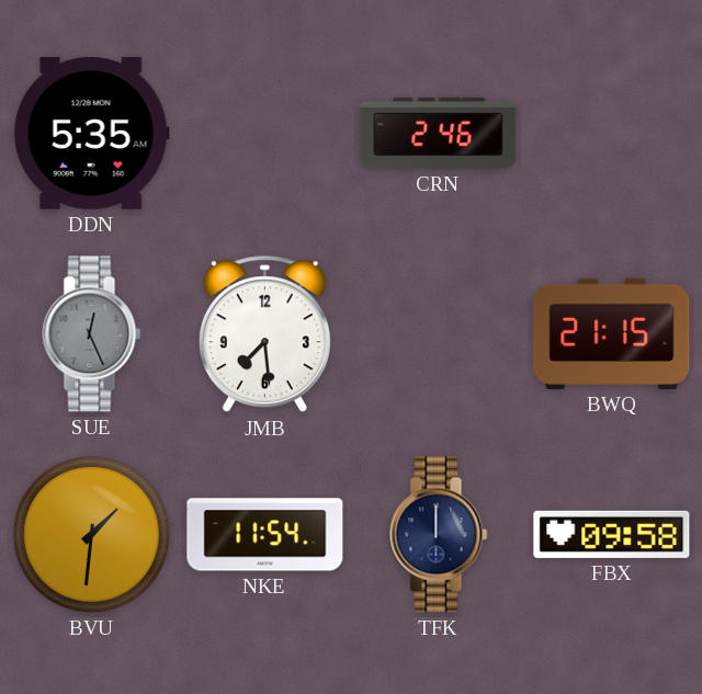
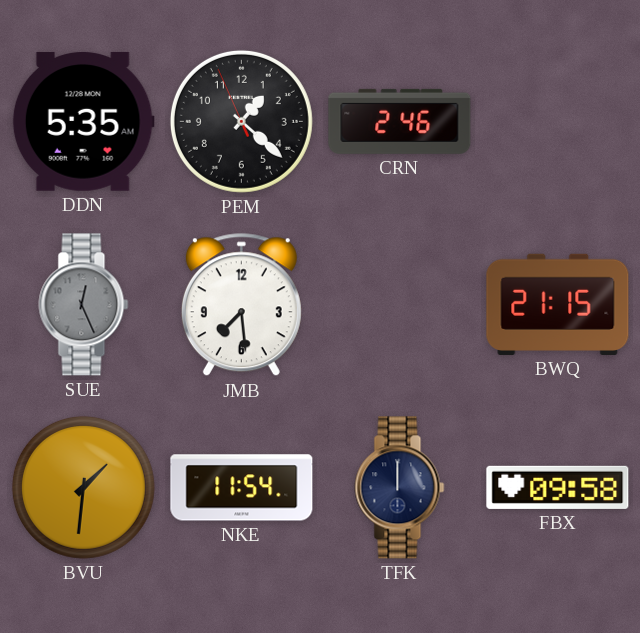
PEM: none -> 1:21 (241, 121)
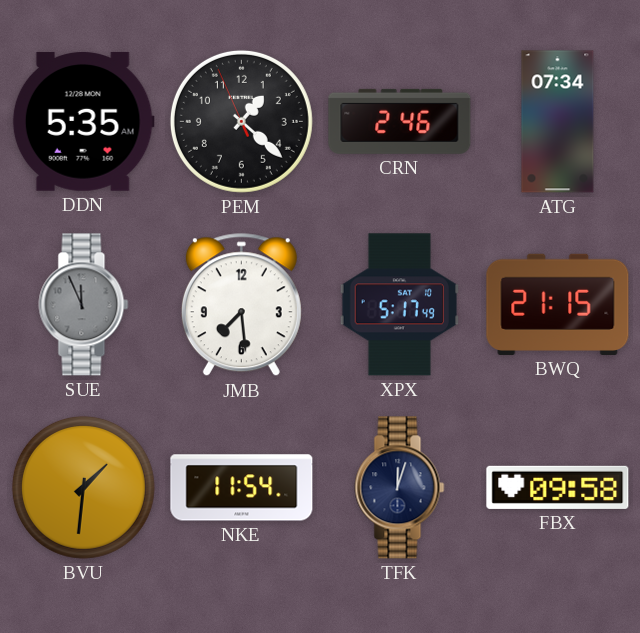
ATG: none -> 07:34 (558, 122)
SUE: 12:26 -> 11:56 (84, 305)
XPX: none -> 5:17 (399, 305)
TFK: 12:00 -> 12:03 (400, 488)
